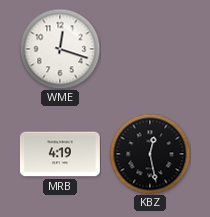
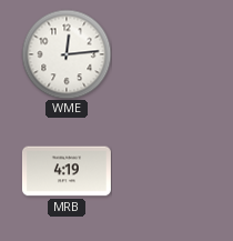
WME: 12:18 -> 12:14 (67, 54)
KBZ: 12:28 -> none (150, 154)
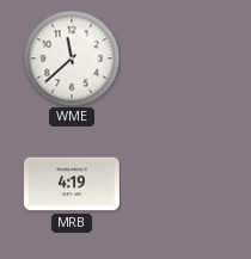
WME: 12:14 -> 11:38 (72, 58)
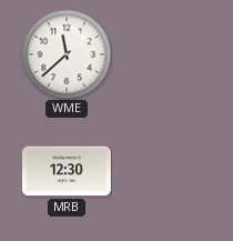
MRB: 4:19 -> 12:30 (67, 171)
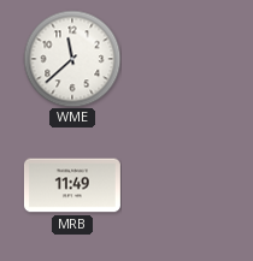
MRB: 12:30 -> 11:49 (72, 185)
